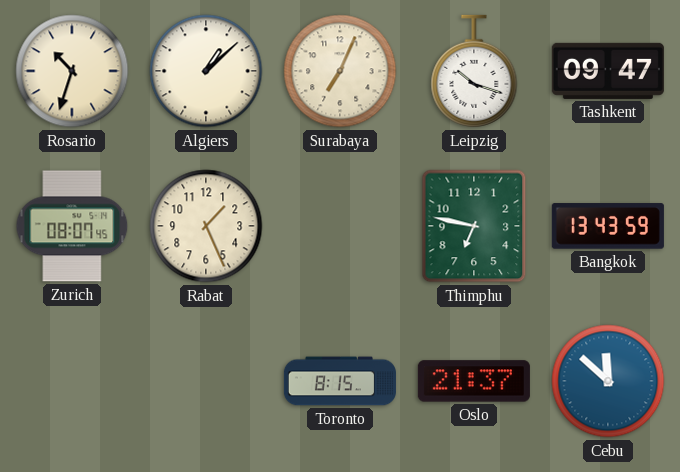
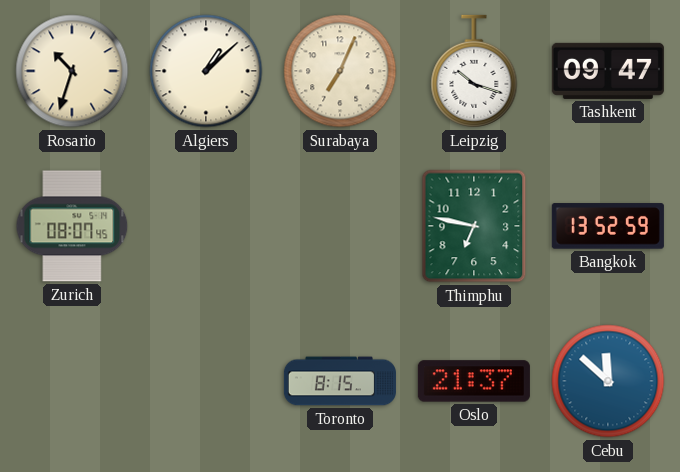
Rabat: 1:26 -> none (206, 226)
Bangkok: 13:43 -> 13:52 (608, 226)
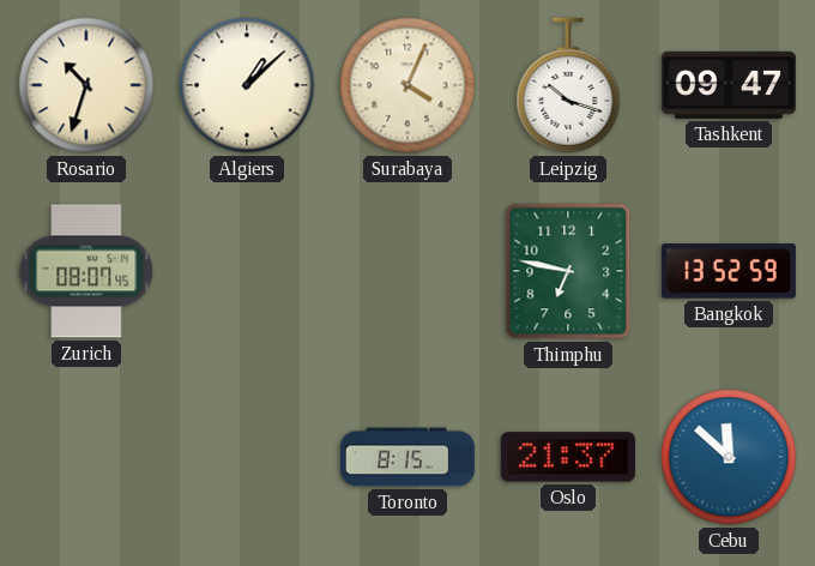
Surabaya: 7:04 -> 4:04 (407, 85)
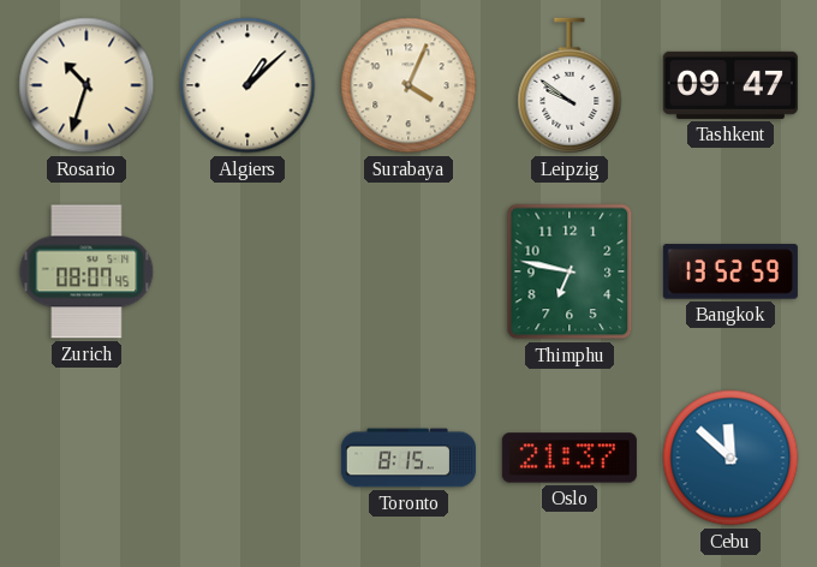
Leipzig: 10:18 -> 9:51 (569, 85)
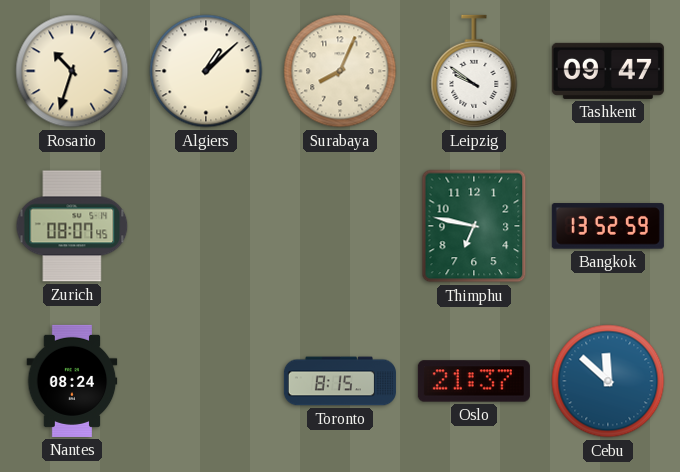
Surabaya: 4:04 -> 8:04 (340, 71)
Nantes: none -> 08:24 (72, 381)
